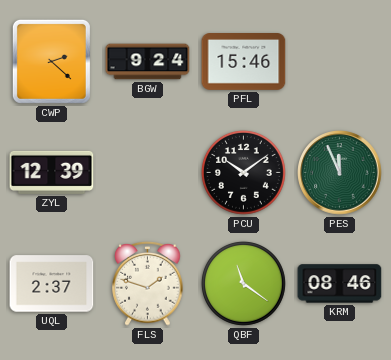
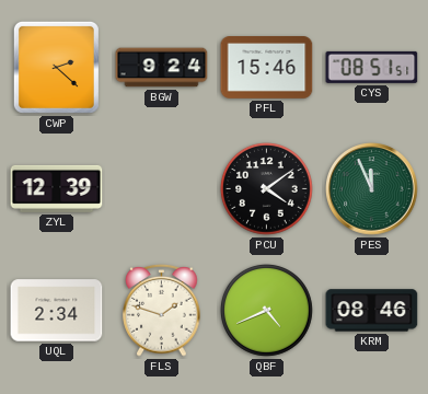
CYS: none -> 08:51 (372, 67)
PCU: 10:09 -> 4:09 (266, 188)
UQL: 2:37 -> 2:34 (57, 311)
QBF: 11:21 -> 4:41 (266, 310)
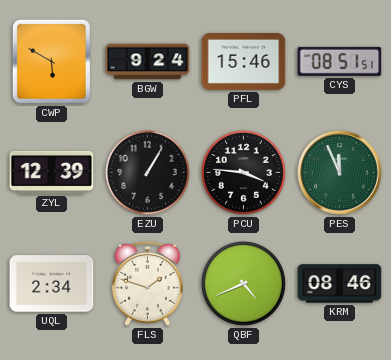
CWP: 2:22 -> 5:50 (51, 61)
EZU: none -> 1:05 (147, 172)
PCU: 4:09 -> 3:46 (243, 172)
